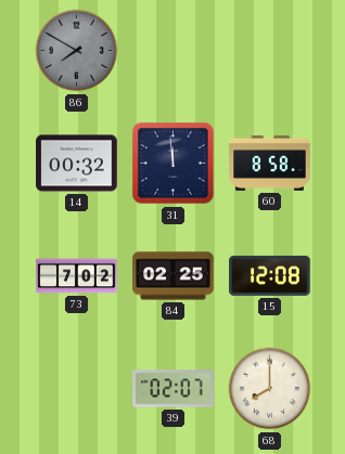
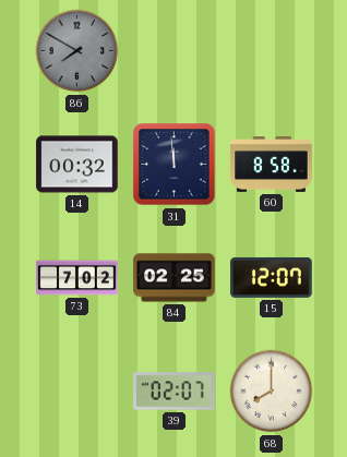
15: 12:08 -> 12:07 (272, 277)
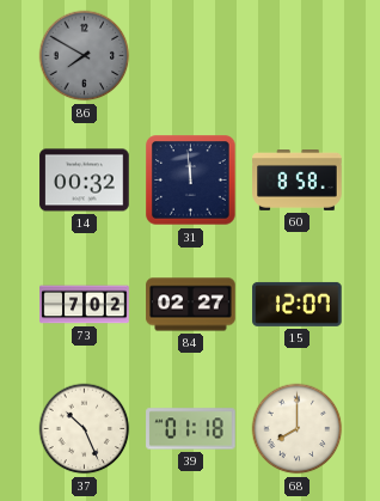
84: 02:25 -> 02:27 (191, 305)
37: none -> 10:26 (85, 429)
39: 02:07 -> 01:18 (191, 429)
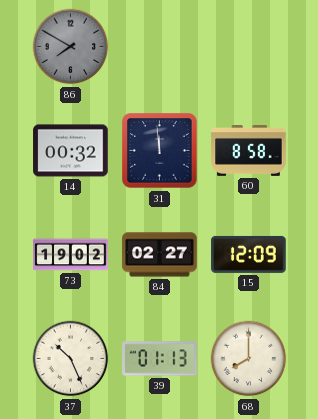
73: 7:02 -> 19:02 (71, 255)
15: 12:07 -> 12:09 (249, 254)
39: 01:18 -> 01:13 (160, 359)
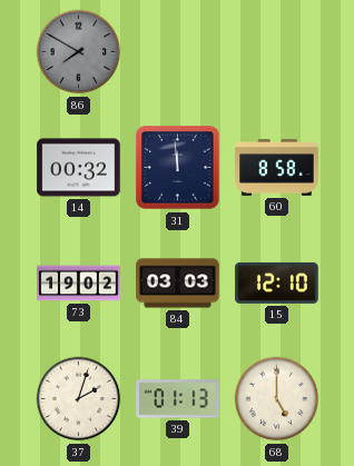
84: 02:27 -> 03:03 (178, 284)
15: 12:09 -> 12:10 (277, 282)
37: 10:26 -> 2:03 (79, 399)
68: 8:00 -> 5:00 (277, 399)
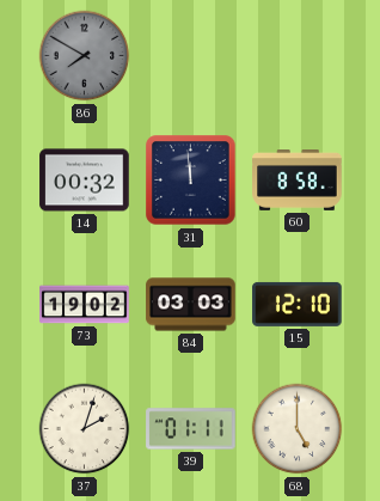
39: 01:13 -> 01:11 (191, 429)
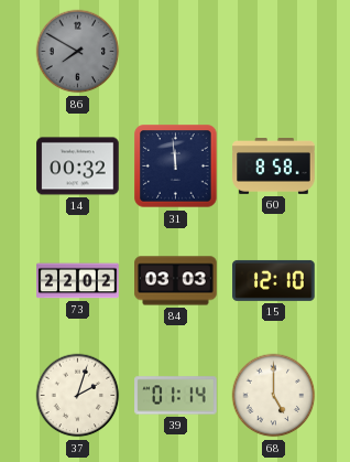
73: 19:02 -> 22:02 (78, 281)
39: 01:11 -> 01:14 (176, 396)
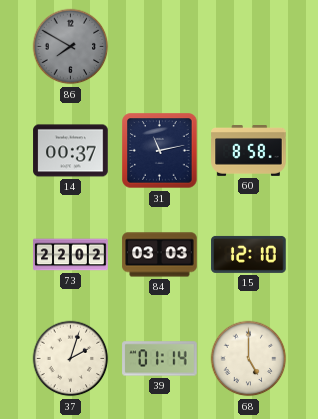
14: 00:32 -> 00:37 (71, 151)
31: 11:59 -> 11:13 (160, 151)
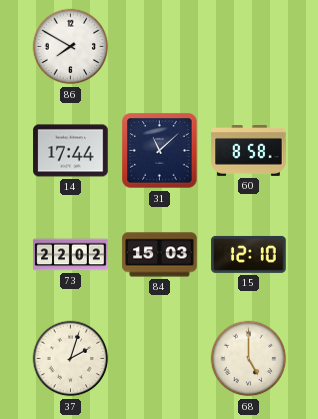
86 dial: grey -> white (71, 47)
14: 00:37 -> 17:44 (71, 151)
31: 11:13 -> 11:08 (160, 151)
84: 03:03 -> 15:03 (160, 255)
39: 01:14 -> none (160, 359)
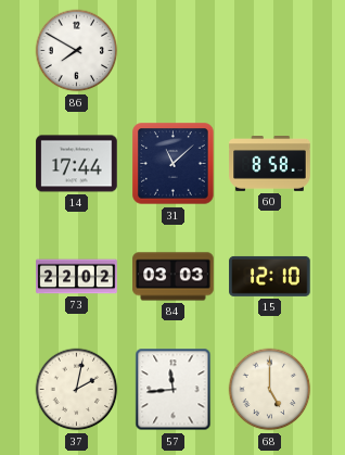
84: 15:03 -> 03:03 (174, 277)
37: 2:03 -> 2:02 (77, 390)
57: none -> 11:44 (174, 390)
